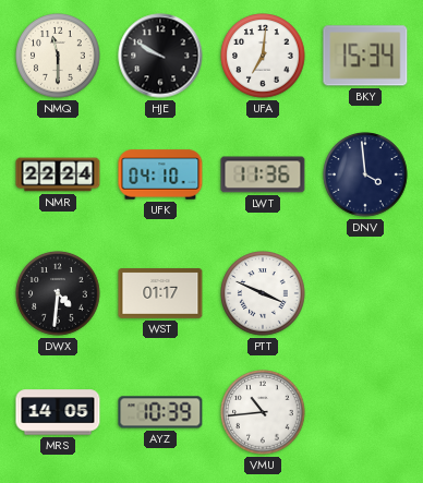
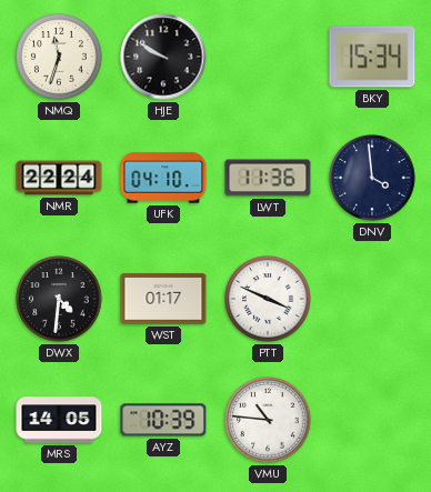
NMQ: 11:30 -> 11:33 (59, 57)
UFA: 7:01 -> none (263, 56)
VMU: 10:44 -> 10:46 (268, 420)
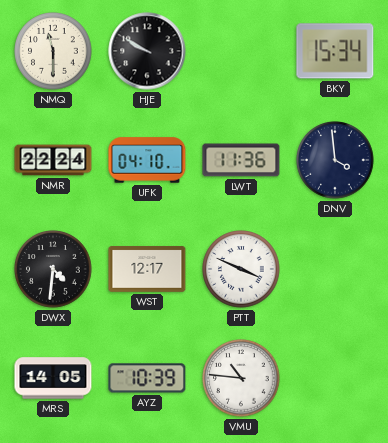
NMQ: 11:33 -> 11:30 (53, 51)
WST: 01:17 -> 12:17 (147, 269)
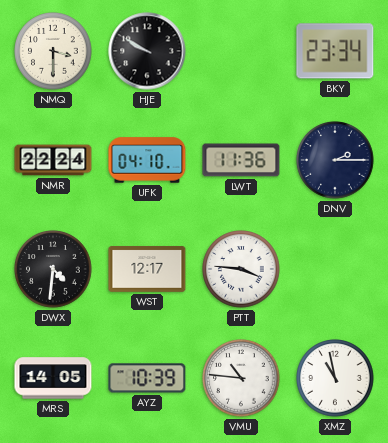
NMQ: 11:30 -> 3:30 (53, 51)
BKY: 15:34 -> 23:34 (335, 51)
DNV: 3:59 -> 2:15 (335, 160)
PTT: 3:49 -> 3:46 (241, 269)
XMZ: none -> 10:58 (335, 378)
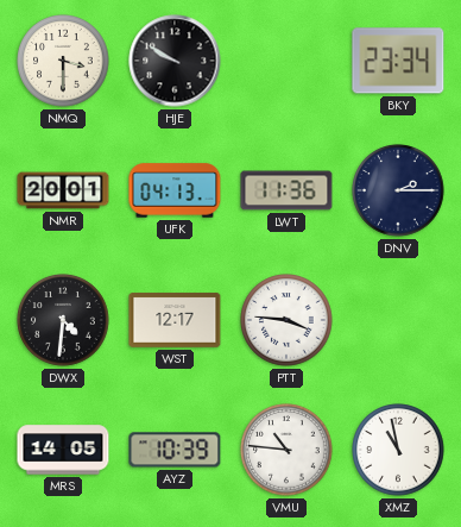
NMR: 22:24 -> 20:01 (63, 190)
UFK: 04:10 -> 04:13 (175, 190)
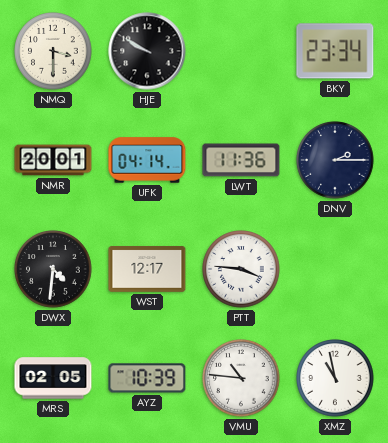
UFK: 04:13 -> 04:14 (147, 160)
MRS: 14:05 -> 02:05 (53, 378)
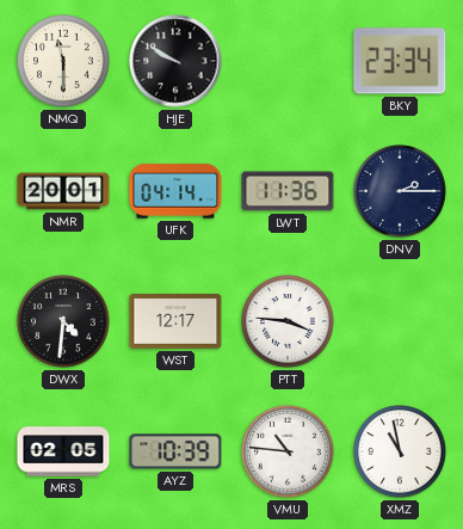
NMQ: 3:30 -> 11:30 (63, 61)
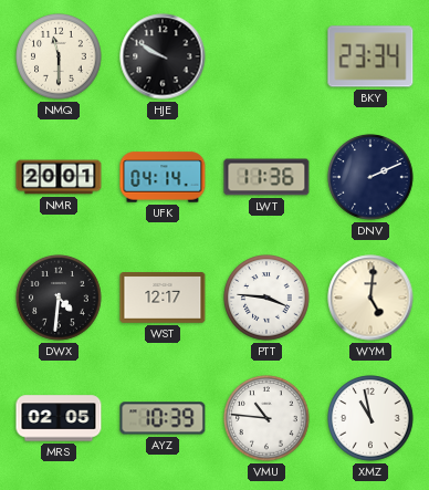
DNV: 2:15 -> 2:11 (370, 177)
WYM: none -> 5:01 (370, 298)
